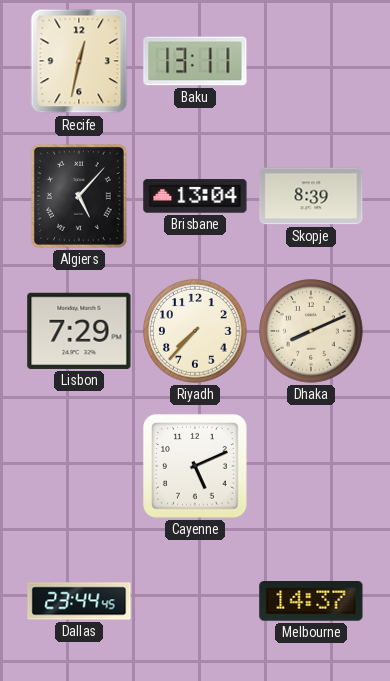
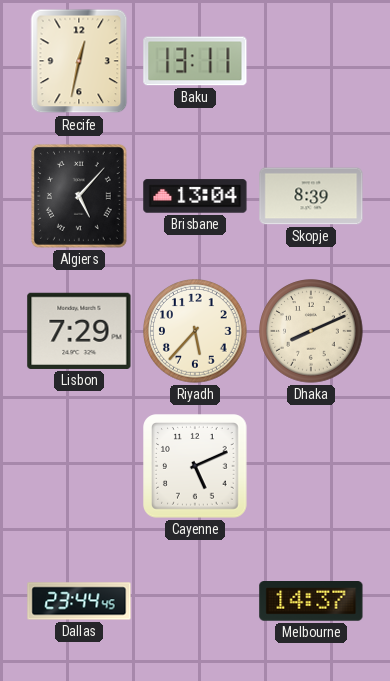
Riyadh: 7:37 -> 5:37 (195, 331)
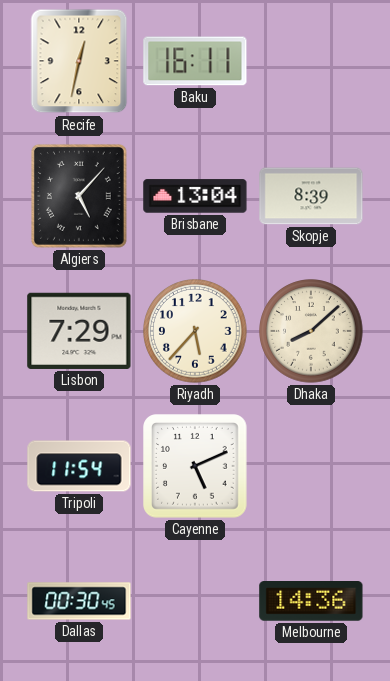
Baku: 13:11 -> 16:11 (195, 61)
Dhaka: 8:11 -> 8:08 (311, 331)
Tripoli: none -> 11:54 (79, 466)
Dallas: 23:44 -> 00:30 (79, 601)
Melbourne: 14:37 -> 14:36 (311, 602)
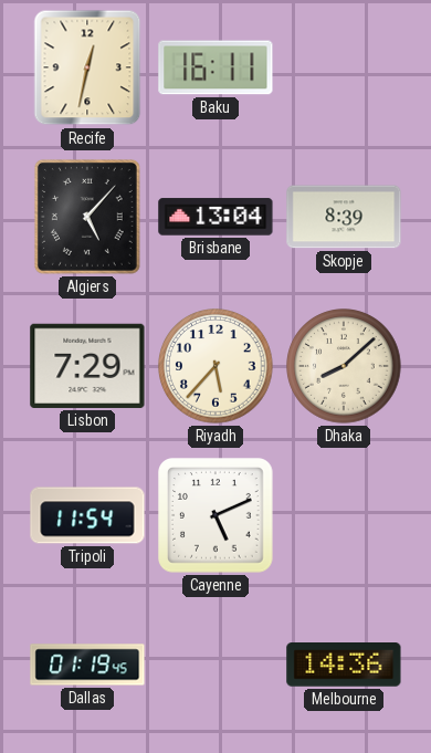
Dallas: 00:30 -> 01:19 (87, 665)
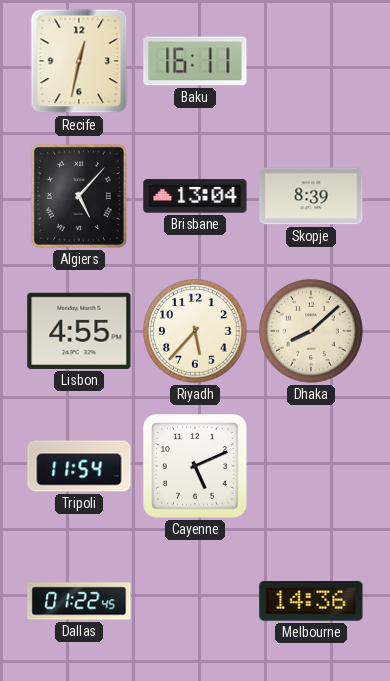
Lisbon: 7:29 -> 4:55 (79, 331)
Dallas: 01:19 -> 01:22 (79, 601)
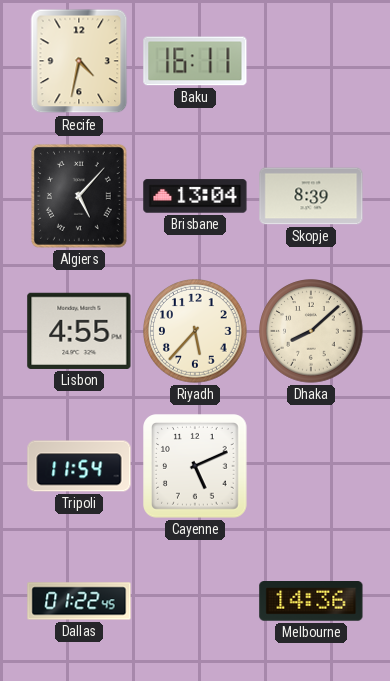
Recife: 12:32 -> 4:32 (79, 61)
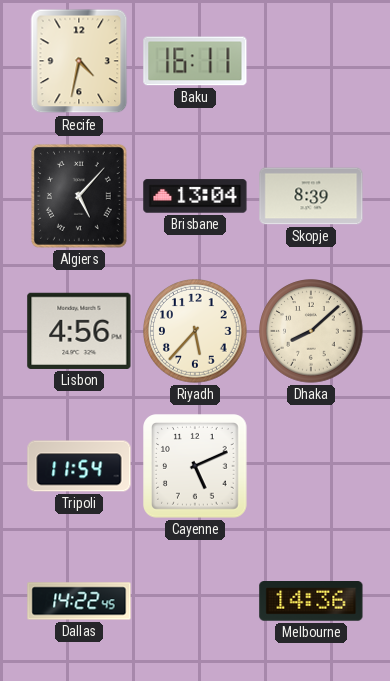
Lisbon: 4:55 -> 4:56 (79, 331)
Dallas: 01:22 -> 14:22 (79, 601)
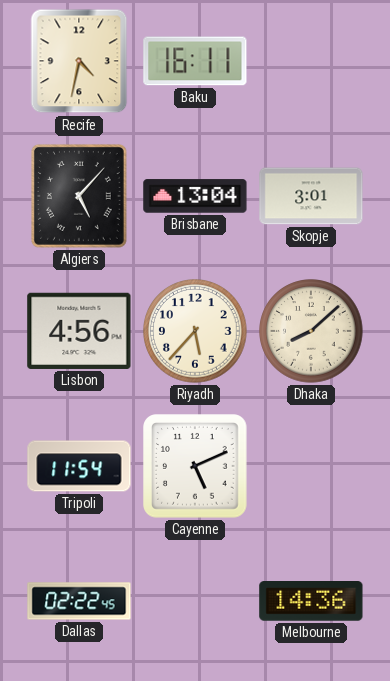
Skopje: 8:39 -> 3:01 (311, 196)
Dallas: 14:22 -> 02:22 (79, 601)
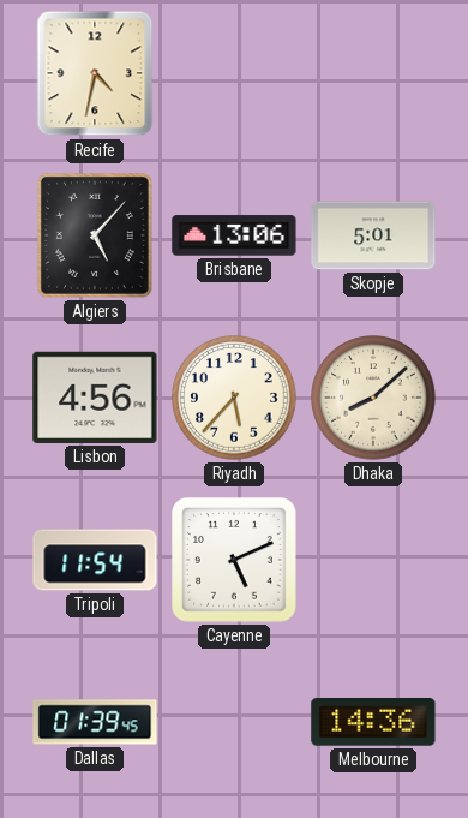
Baku: 16:11 -> none (195, 61)
Brisbane: 13:04 -> 13:06 (234, 235)
Skopje: 3:01 -> 5:01 (373, 235)
Dallas: 02:22 -> 01:39 (95, 722)
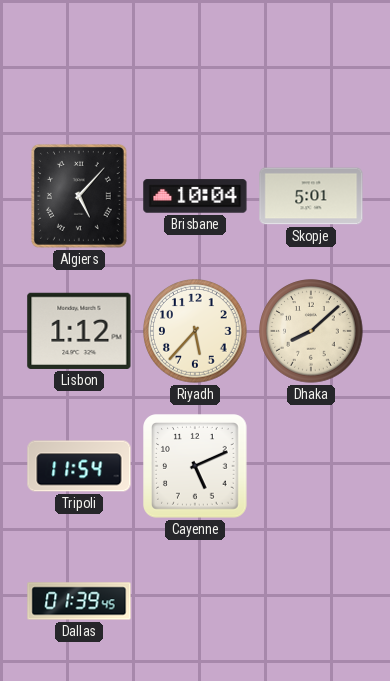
Recife: 4:32 -> none (95, 73)
Brisbane: 13:06 -> 10:04 (195, 196)
Lisbon: 4:56 -> 1:12 (79, 331)
Melbourne: 14:36 -> none (373, 723)
